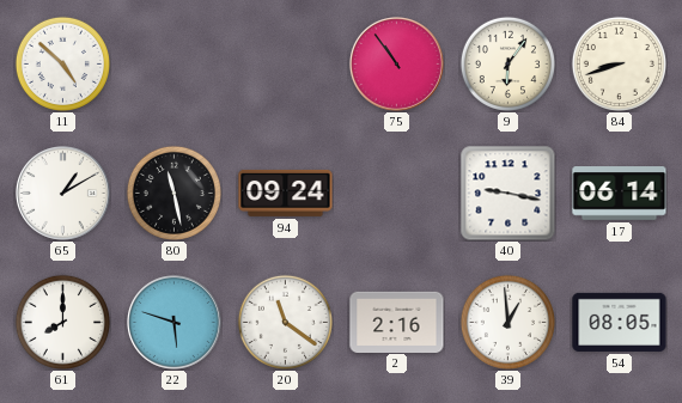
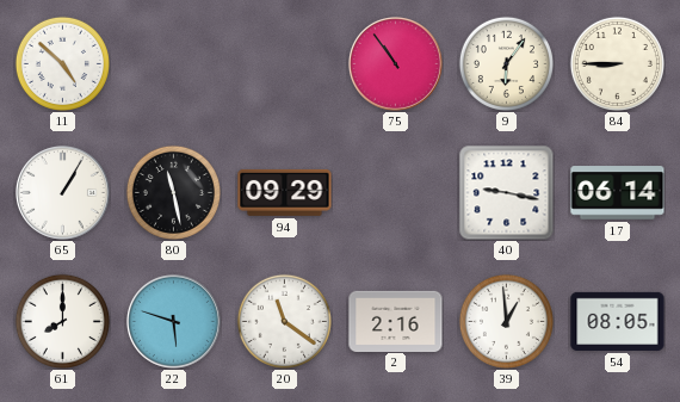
84: 8:42 -> 8:45 (617, 63)
65: 1:10 -> 1:05 (63, 193)
94: 09:24 -> 09:29 (285, 192)
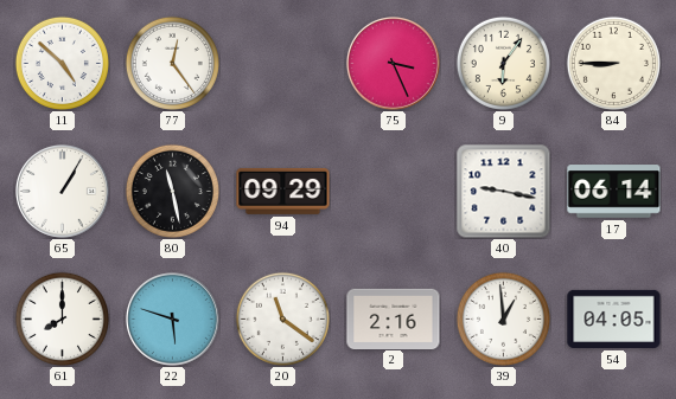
77: none -> 12:24 (172, 63)
75: 10:54 -> 3:26 (394, 64)
54: 08:05 -> 04:05 (614, 318)
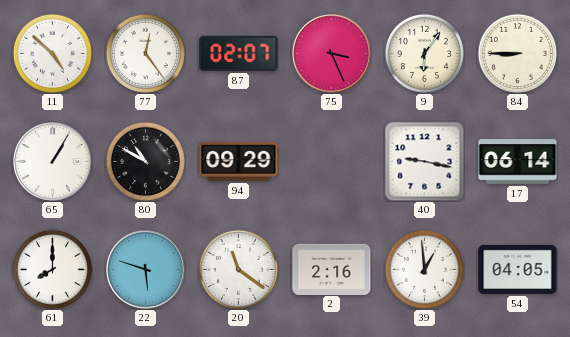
87: none -> 02:07 (239, 53)
80: 11:28 -> 10:50 (145, 161)
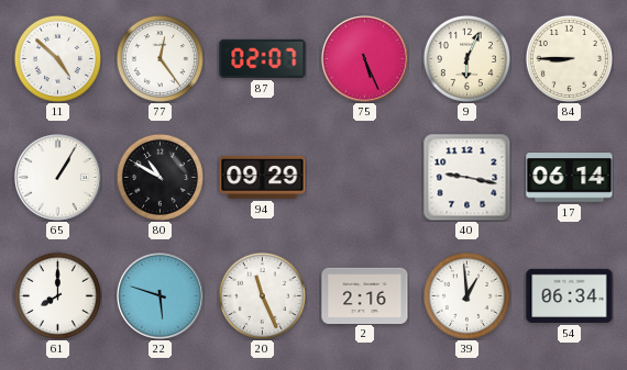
75: 3:26 -> 5:26 (365, 59)
9: 6:06 -> 6:04 (466, 58)
20: 11:21 -> 11:26 (262, 295)
54: 04:05 -> 06:34 (570, 295)
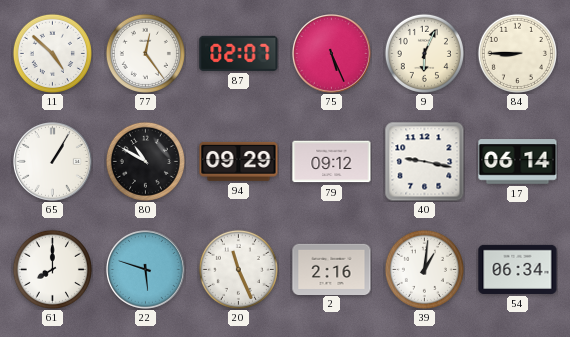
79: none -> 09:12 (332, 162)
39: 12:59 -> 1:01 (424, 269)
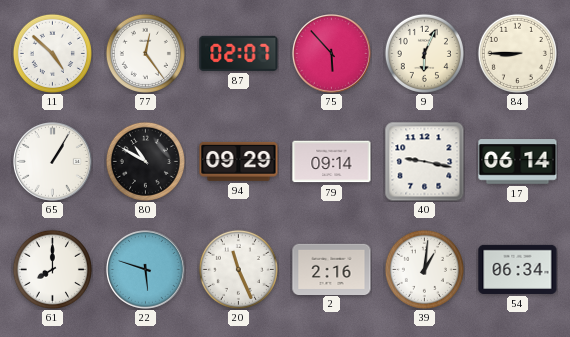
75: 5:26 -> 5:53 (332, 54)
79: 09:12 -> 09:14 (332, 162)
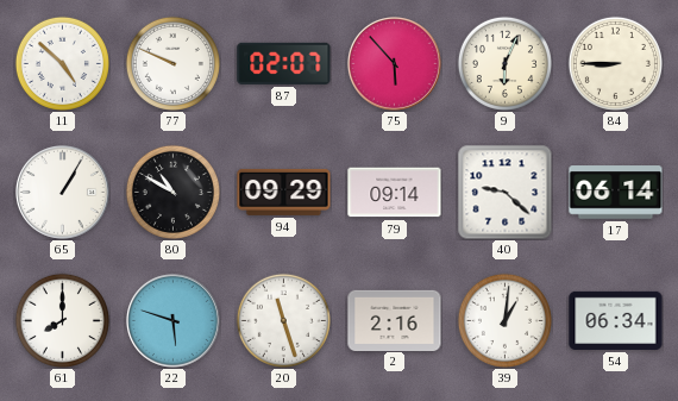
77: 12:24 -> 9:49 (172, 63)
40: 9:17 -> 9:22 (506, 193)
20: 11:26 -> 11:27 (283, 320)
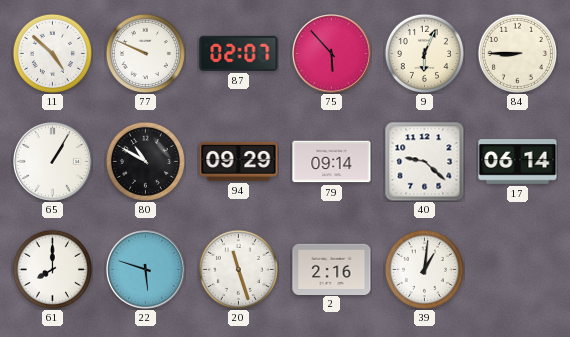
54: 06:34 -> none (616, 320)
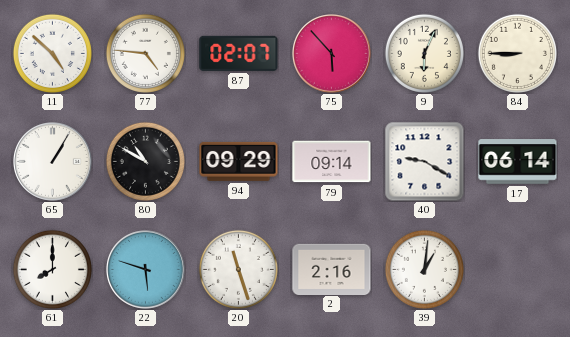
77: 9:49 -> 4:46 (145, 53)
40: 9:22 -> 9:20 (425, 162)
